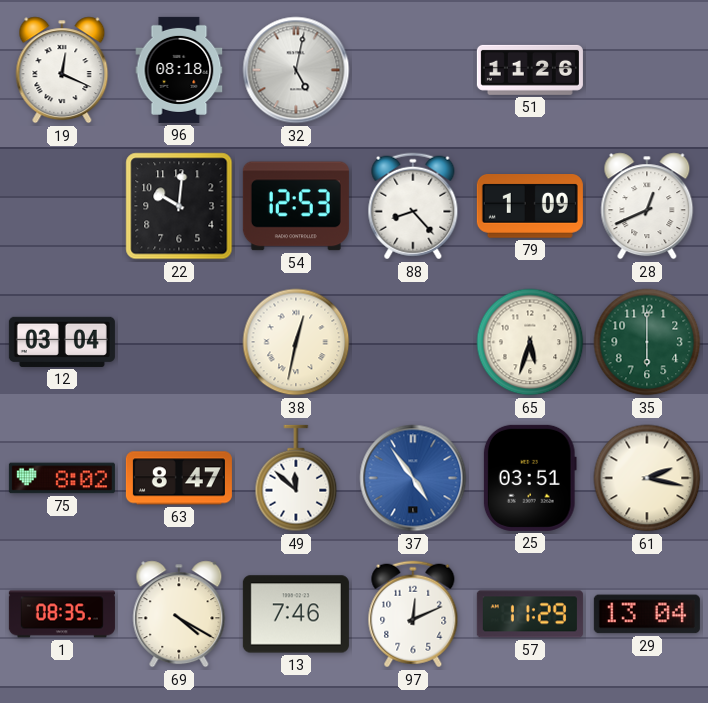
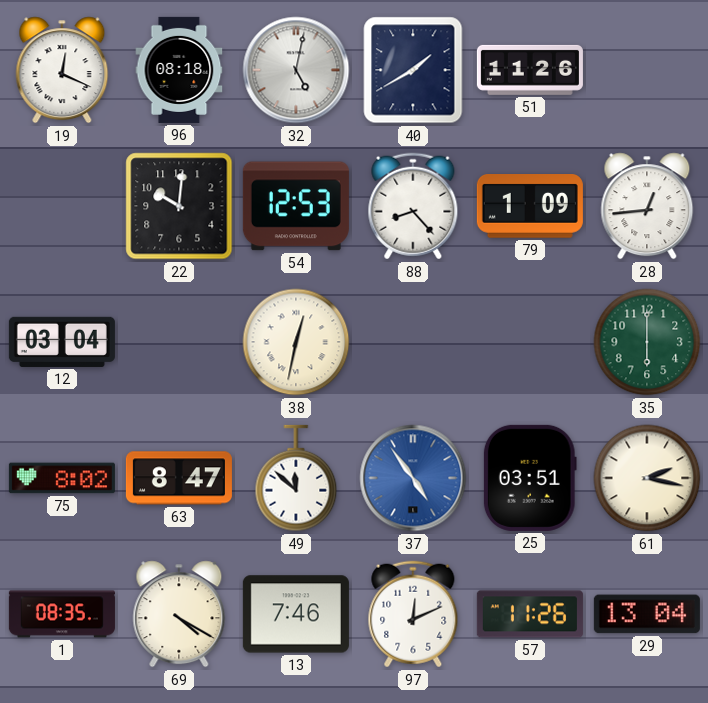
40: none -> 1:40 (413, 70)
28: 12:41 -> 12:44 (647, 206)
65: 5:33 -> none (530, 342)
57: 11:29 -> 11:26 (530, 614)
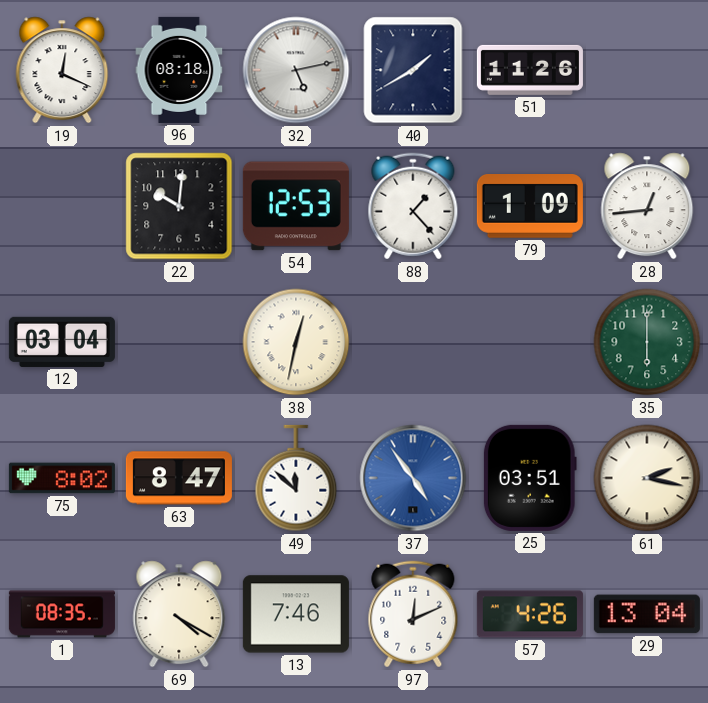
32: 5:02 -> 5:13 (296, 70)
88: 8:23 -> 1:23 (413, 206)
57: 11:26 -> 4:26 (530, 614)
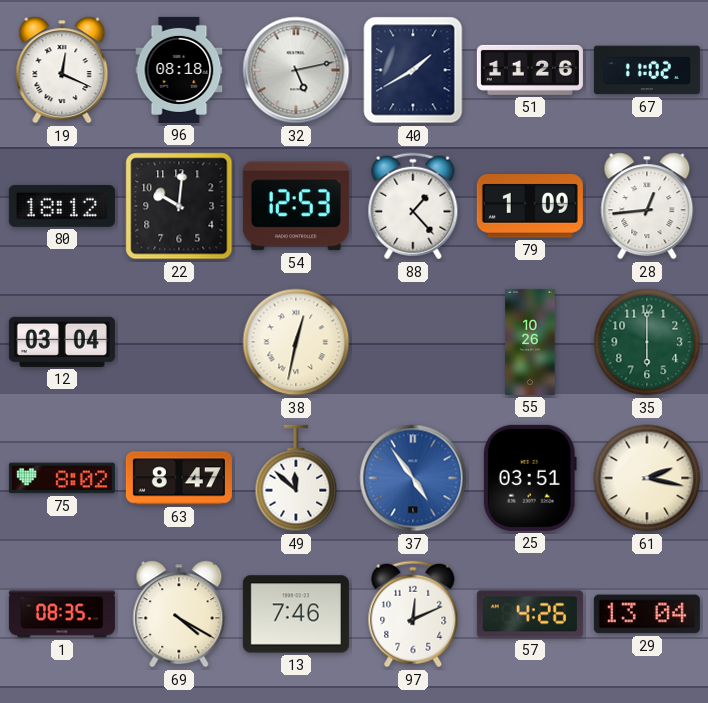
67: none -> 11:02 (647, 70)
80: none -> 18:12 (62, 206)
55: none -> 10:26 (530, 342)
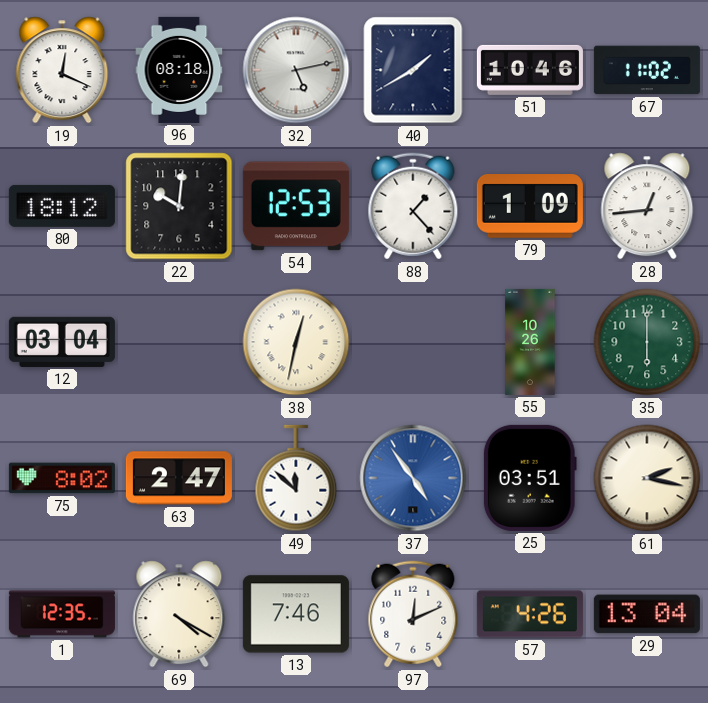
51: 11:26 -> 10:46 (530, 70)
63: 8:47 -> 2:47 (179, 478)
1: 08:35 -> 12:35 (62, 614)
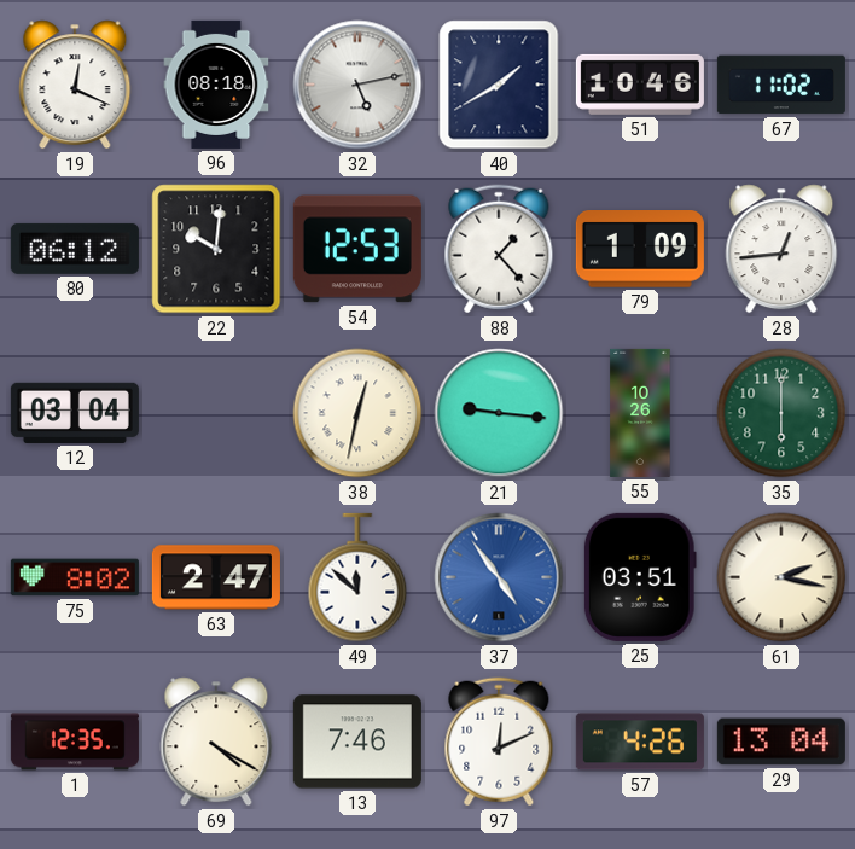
80: 18:12 -> 06:12 (75, 249)
21: none -> 9:16 (499, 413)
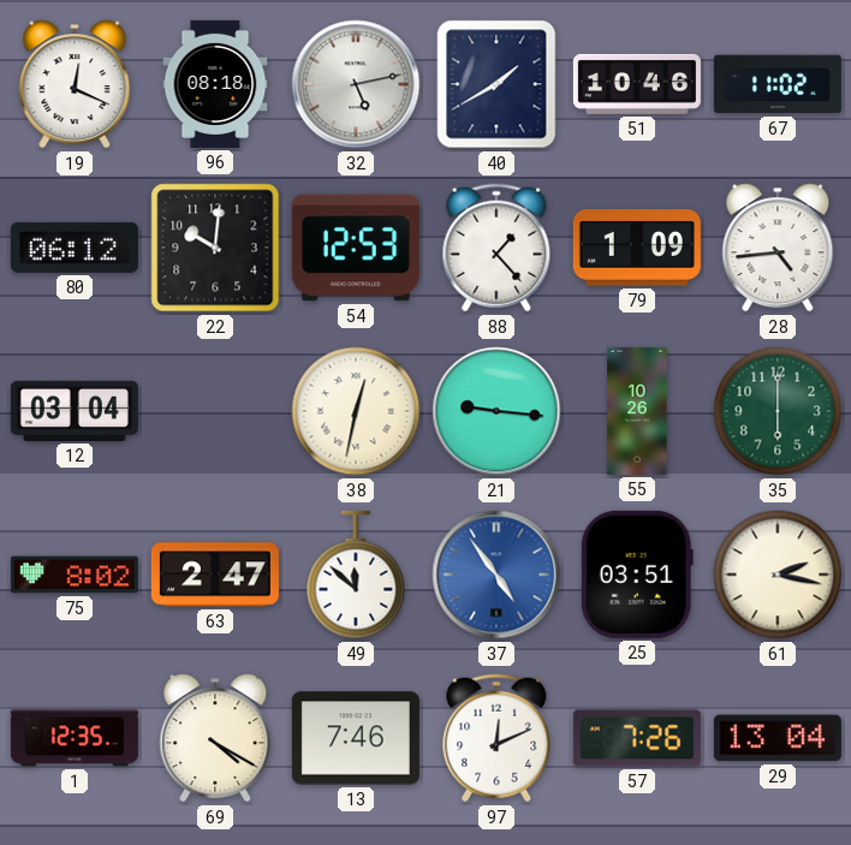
28: 12:44 -> 4:44 (778, 248)
57: 4:26 -> 7:26 (637, 738)
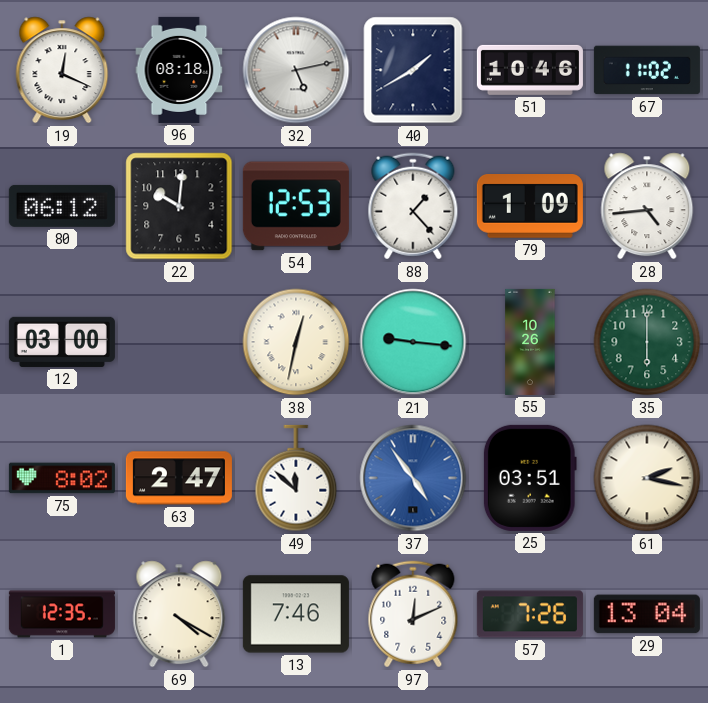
12: 03:04 -> 03:00 (62, 342)
